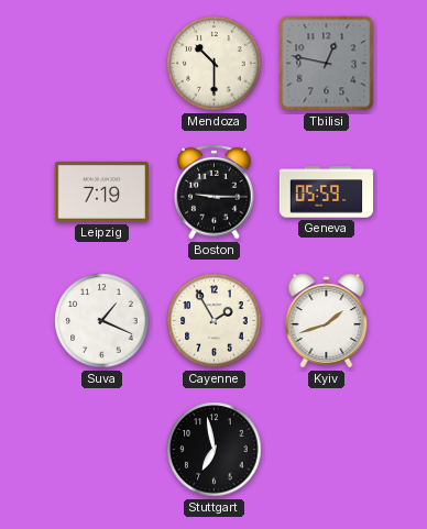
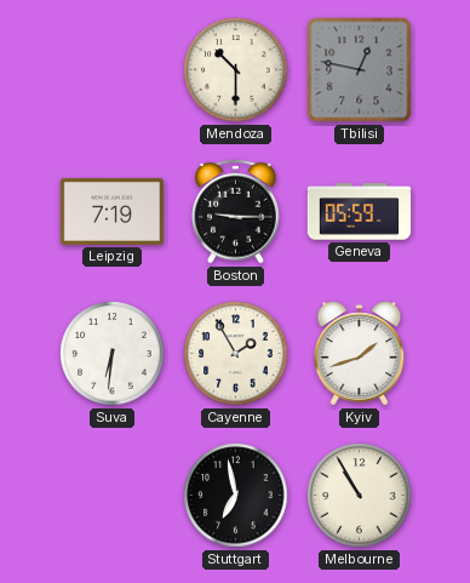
Suva: 1:19 -> 6:31 (113, 354)
Melbourne: none -> 10:55 (360, 496)
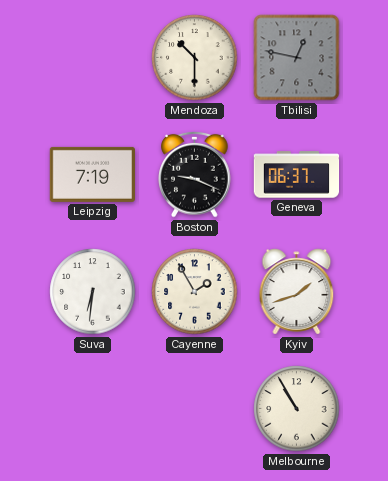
Boston: 9:15 -> 9:19 (195, 174)
Geneva: 05:59 -> 06:37 (297, 175)
Stuttgart: 6:58 -> none (236, 496)
